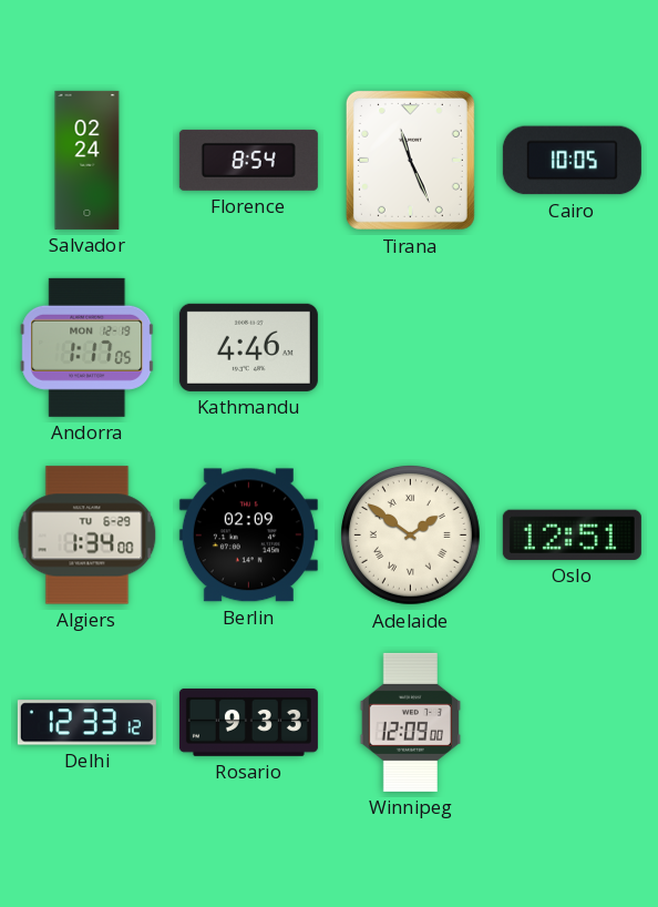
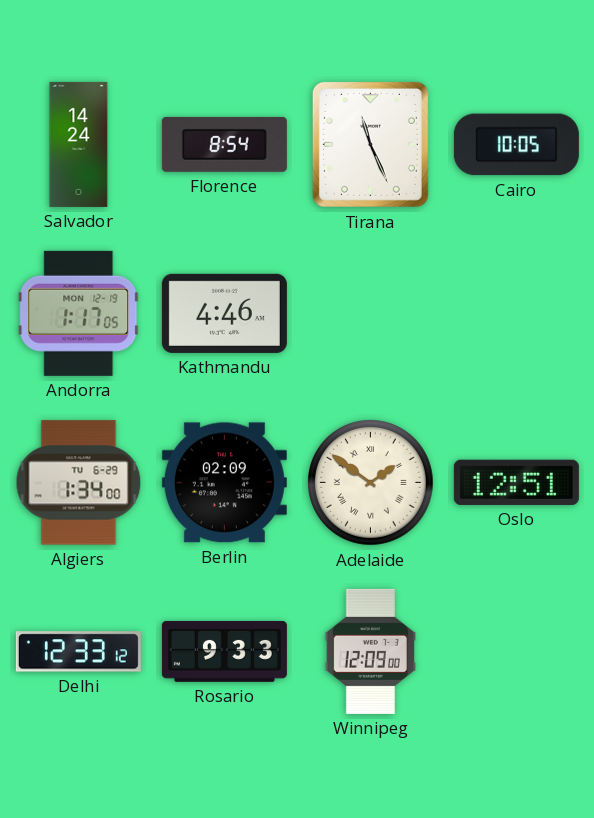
Salvador: 02:24 -> 14:24 (79, 144)
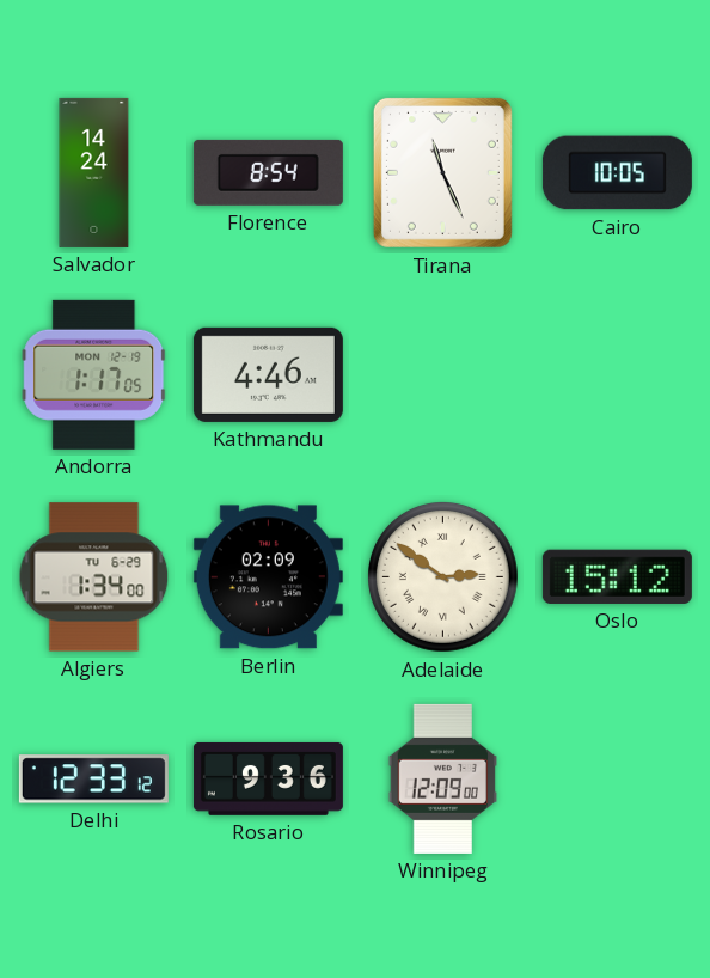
Adelaide: 1:51 -> 2:51 (443, 577)
Oslo: 12:51 -> 15:12 (617, 576)
Rosario: 9:33 -> 9:36 (268, 778)
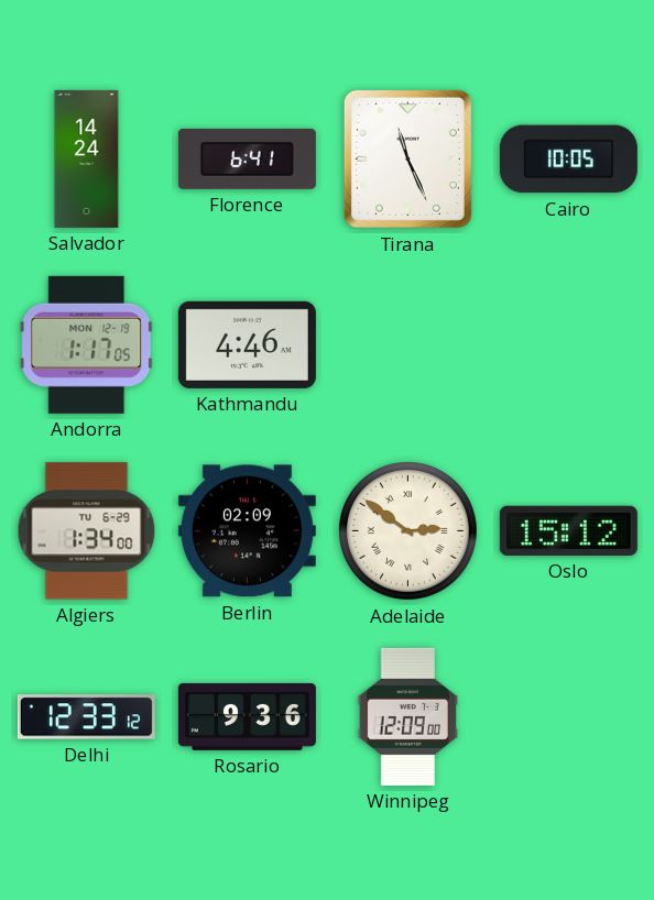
Florence: 8:54 -> 6:41 (247, 158)
